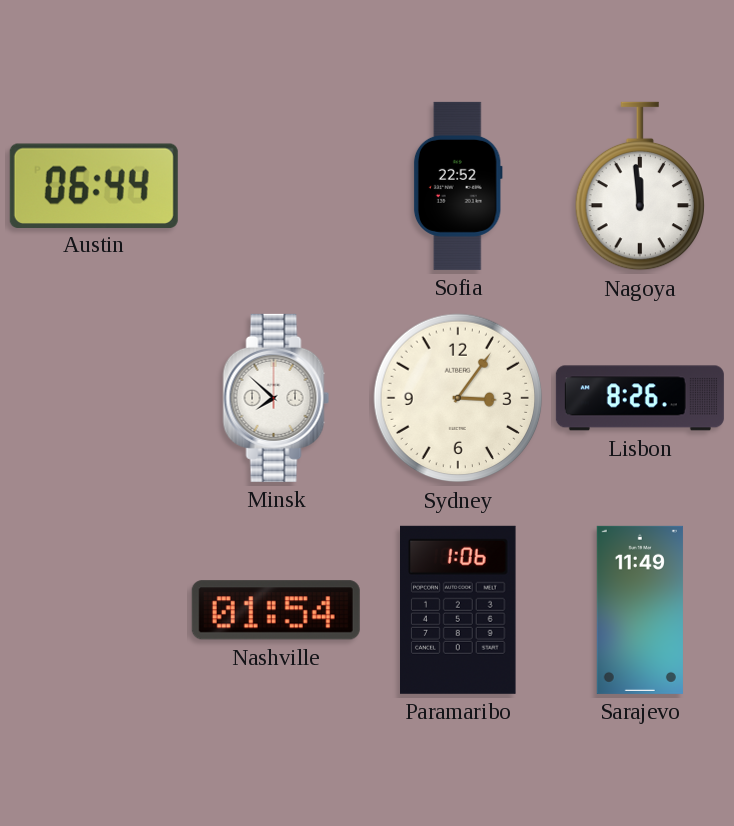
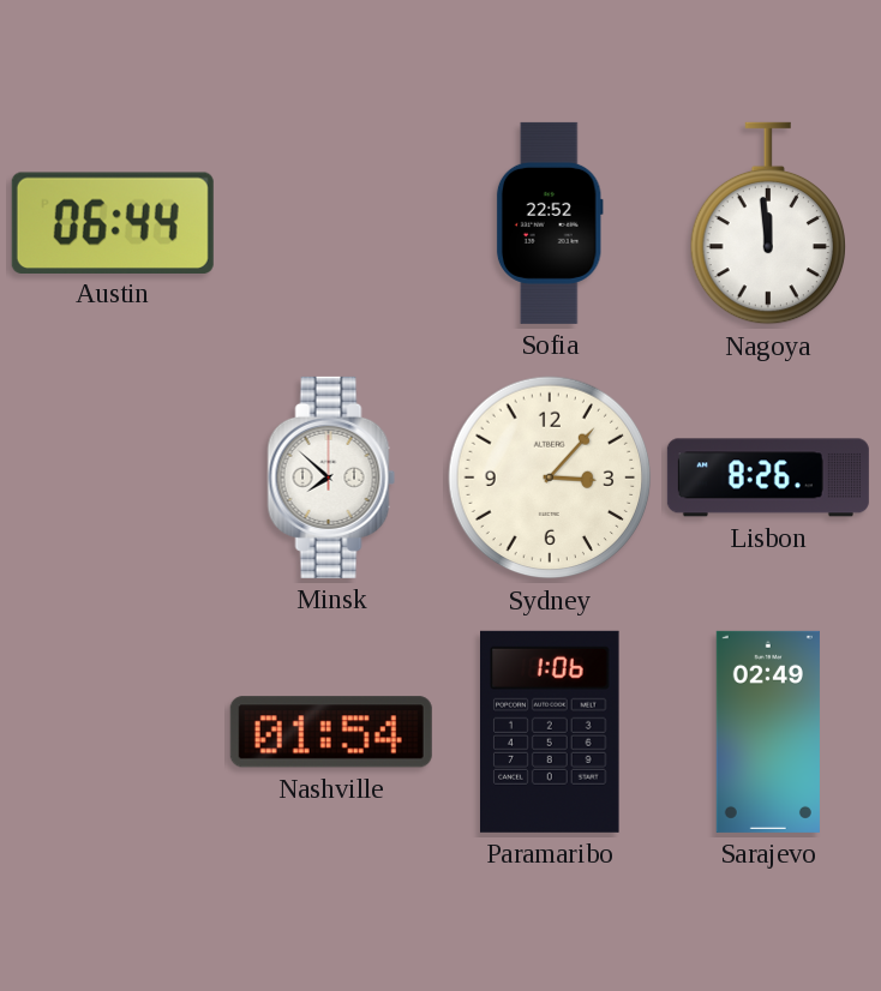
Sydney: 3:06 -> 3:07 (550, 478)
Sarajevo: 11:49 -> 02:49 (768, 732)
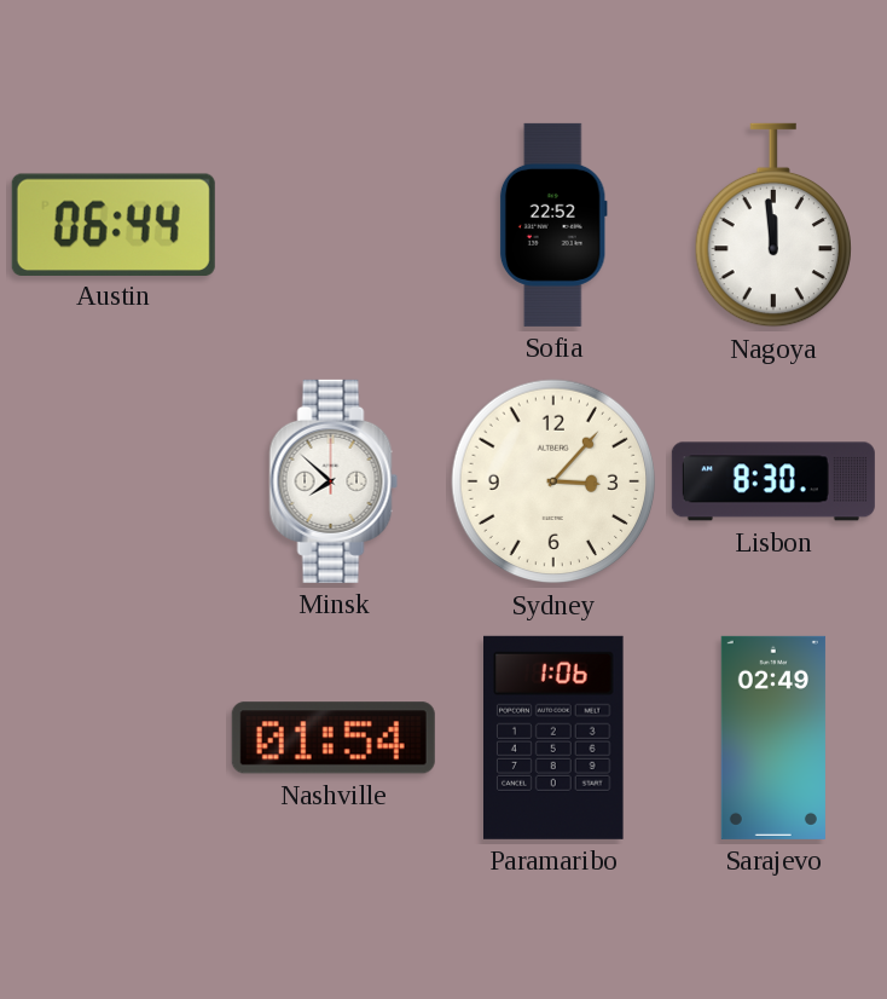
Lisbon: 8:26 -> 8:30 (773, 481)
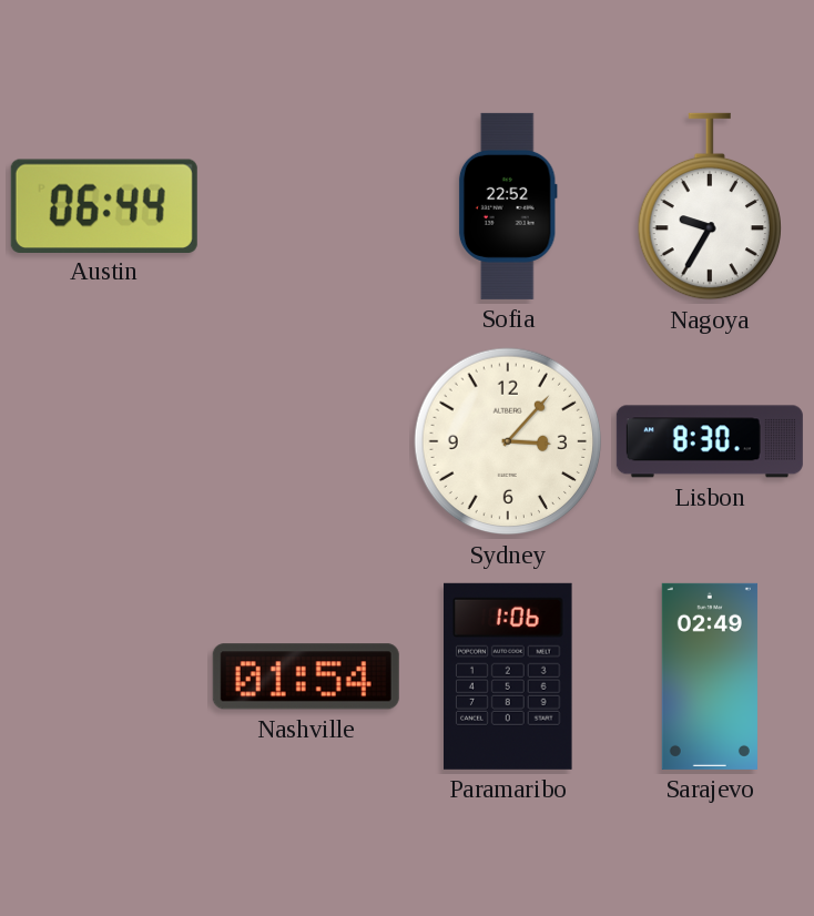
Nagoya: 11:59 -> 9:35 (709, 206)
Minsk: 7:52 -> none (334, 481)
